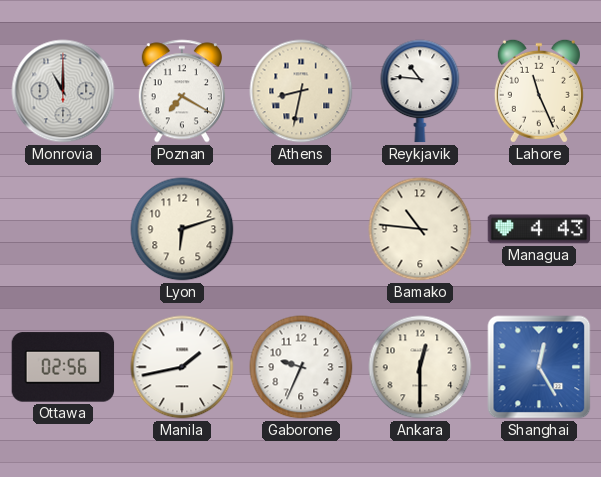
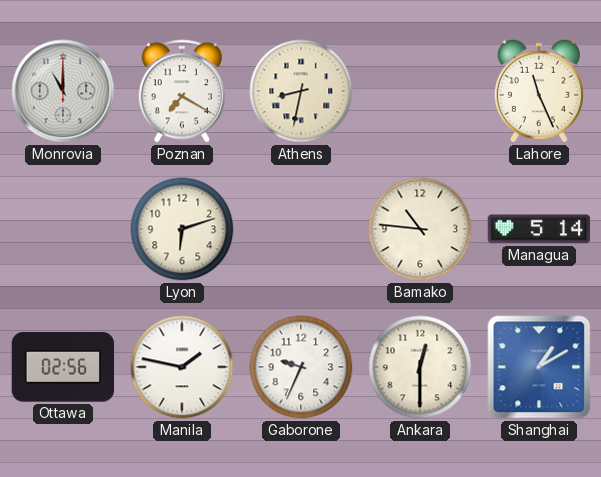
Reykjavik: 10:46 -> none (420, 91)
Managua: 4:43 -> 5:14 (539, 229)
Manila: 1:43 -> 1:47 (182, 367)
Shanghai: 12:25 -> 1:10 (539, 367)
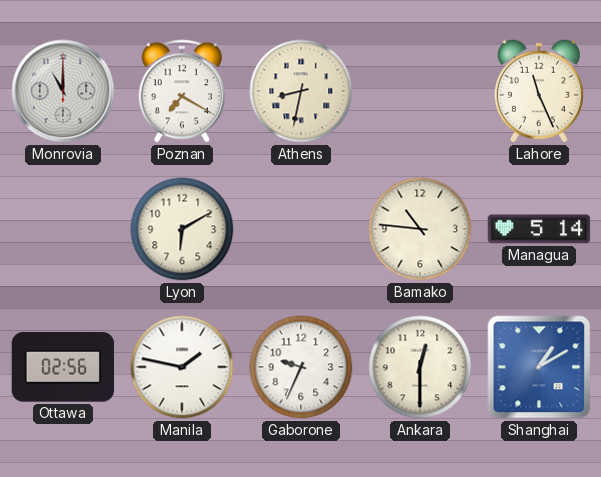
Lyon: 6:12 -> 6:10 (182, 229)
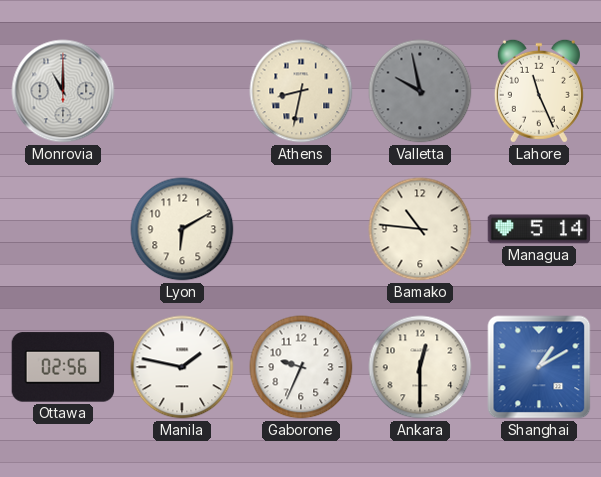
Poznan: 7:20 -> none (182, 91)
Valletta: none -> 9:58 (420, 91)
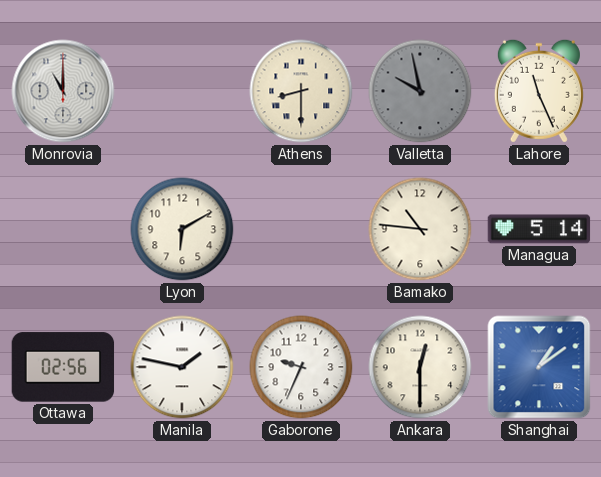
Athens: 8:32 -> 8:30 (301, 91)
Shanghai: 1:10 -> 1:09 (539, 367)
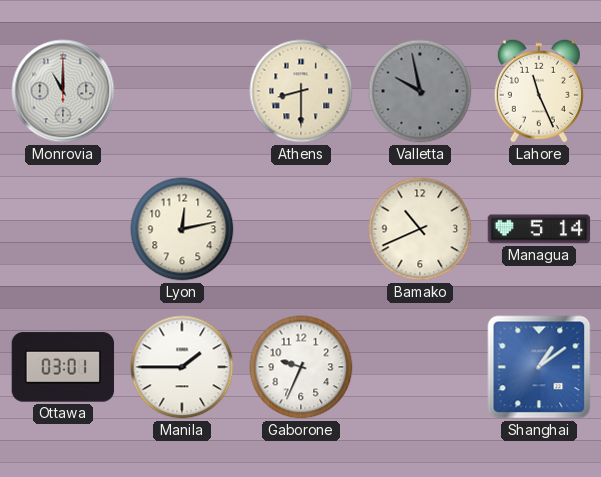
Lyon: 6:10 -> 12:13 (182, 229)
Bamako: 10:46 -> 10:41 (420, 229)
Ottawa: 02:56 -> 03:01 (63, 367)
Manila: 1:47 -> 1:45 (182, 367)
Ankara: 12:30 -> none (420, 367)
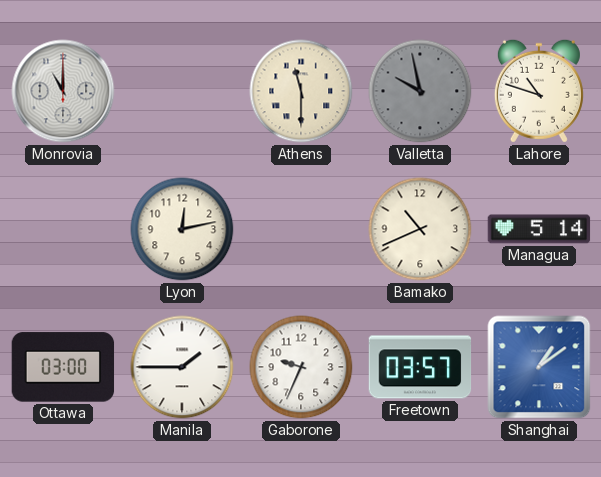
Athens: 8:30 -> 11:30 (301, 91)
Lahore: 11:26 -> 10:48 (539, 91)
Ottawa: 03:01 -> 03:00 (63, 367)
Freetown: none -> 03:57 (420, 367)
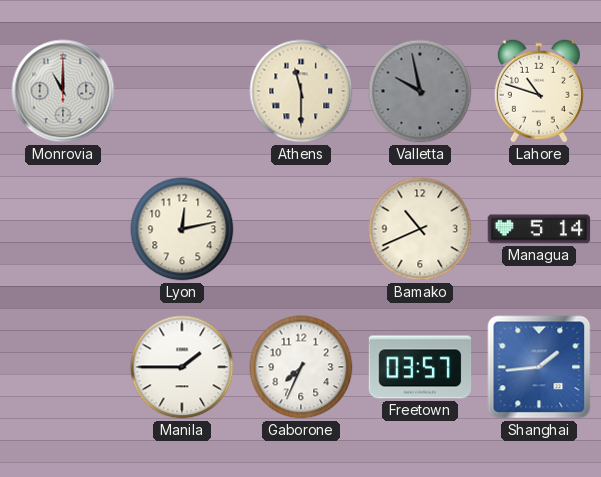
Ottawa: 03:00 -> none (63, 367)
Gaborone: 9:34 -> 7:34 (301, 367)
Shanghai: 1:09 -> 1:44 (539, 367)
